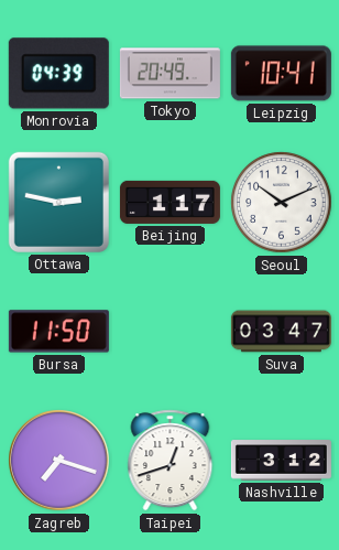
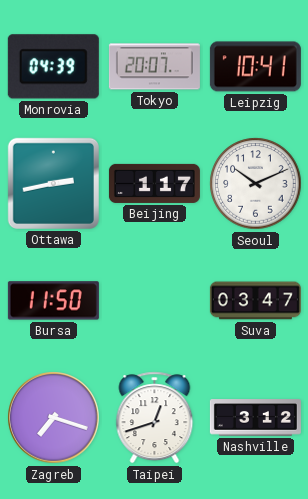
Tokyo: 20:49 -> 20:07 (154, 67)
Ottawa: 2:47 -> 2:43 (53, 183)
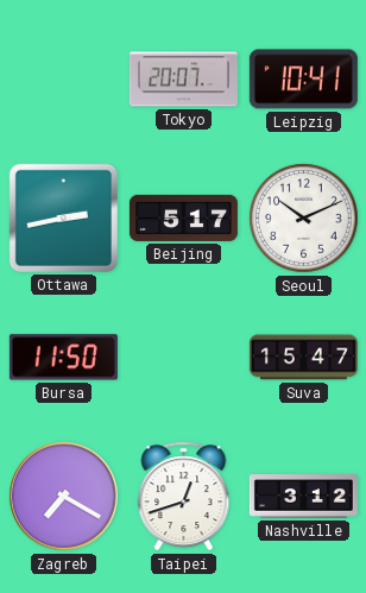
Monrovia: 04:39 -> none (53, 67)
Beijing: 1:17 -> 5:17 (183, 217)
Suva: 03:47 -> 15:47 (303, 358)
Zagreb: 7:18 -> 7:20 (64, 497)
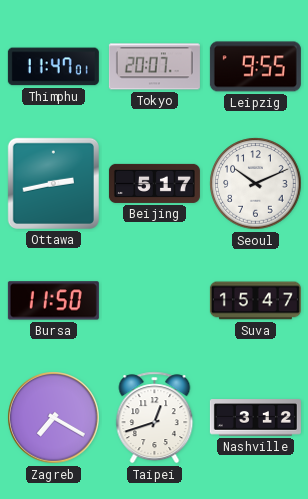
Thimphu: none -> 11:47 (53, 67)
Leipzig: 10:41 -> 9:55 (255, 67)
